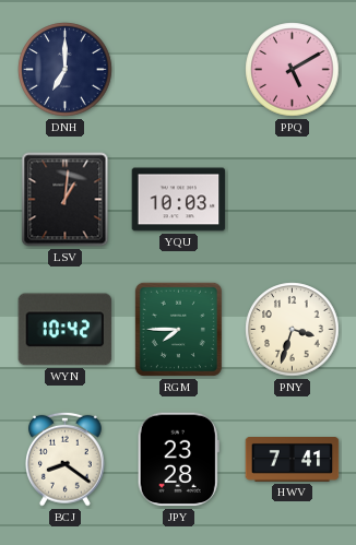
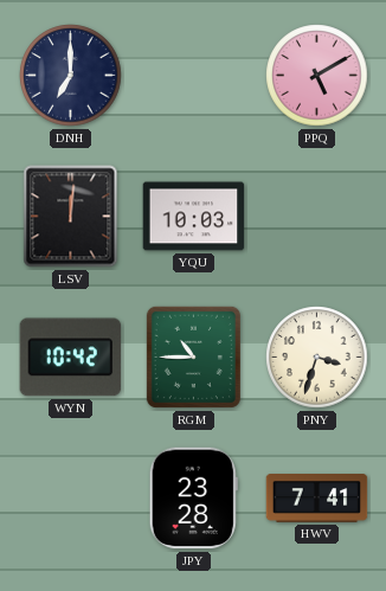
LSV: 1:01 -> 12:01 (71, 217)
RGM: 7:45 -> 10:45 (193, 356)
BCJ: 8:21 -> none (66, 459)
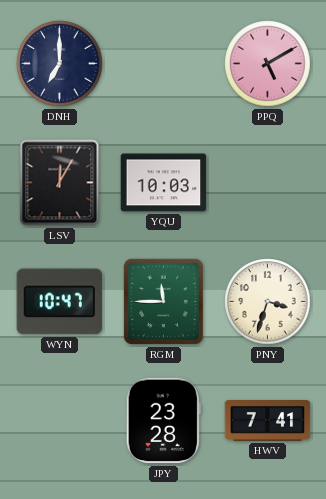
LSV: 12:01 -> 12:05 (60, 183)
WYN: 10:42 -> 10:47 (60, 302)
RGM: 10:45 -> 11:45 (163, 301)
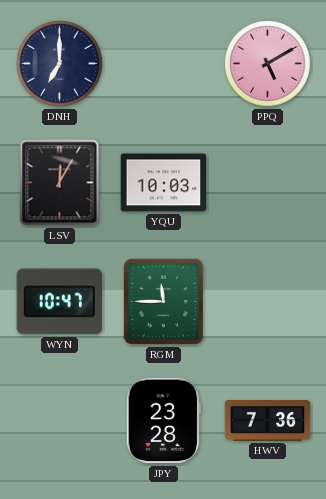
PNY: 3:33 -> none (268, 302)
HWV: 7:41 -> 7:36 (268, 421)
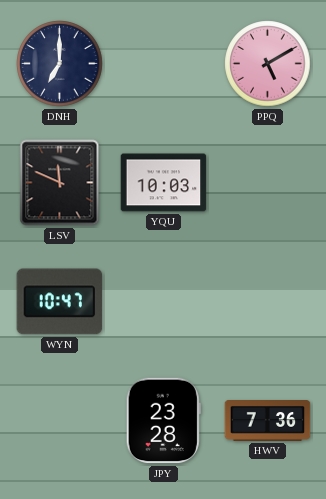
LSV: 12:05 -> 11:49 (60, 183)
RGM: 11:45 -> none (163, 301)
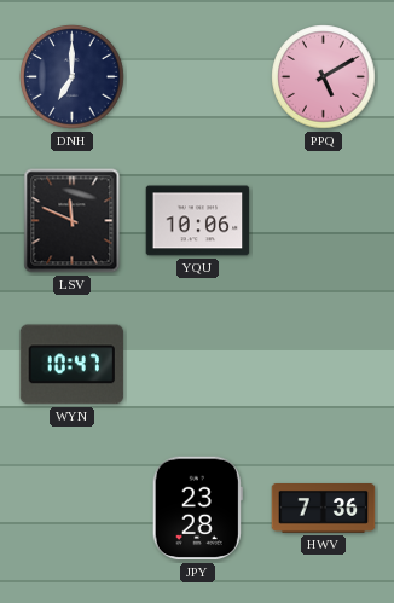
YQU: 10:03 -> 10:06 (198, 221)
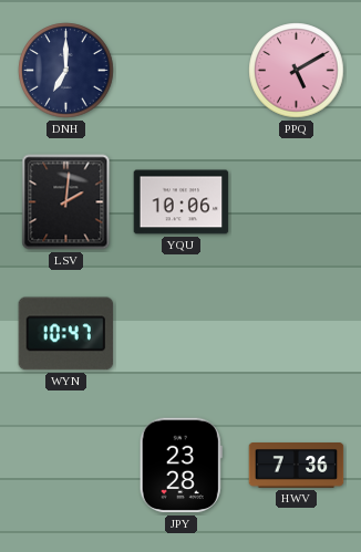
LSV: 11:49 -> 2:01 (66, 202)
